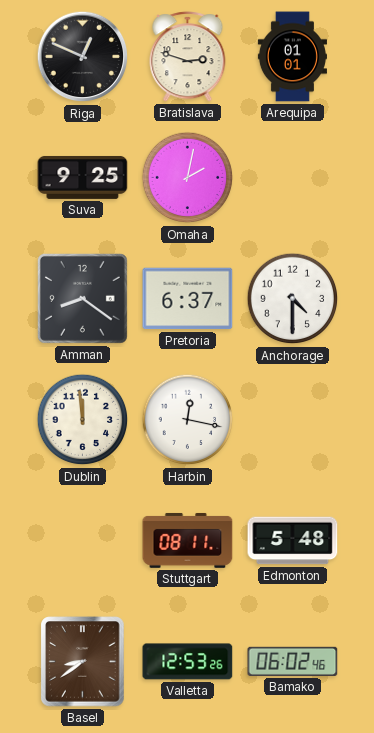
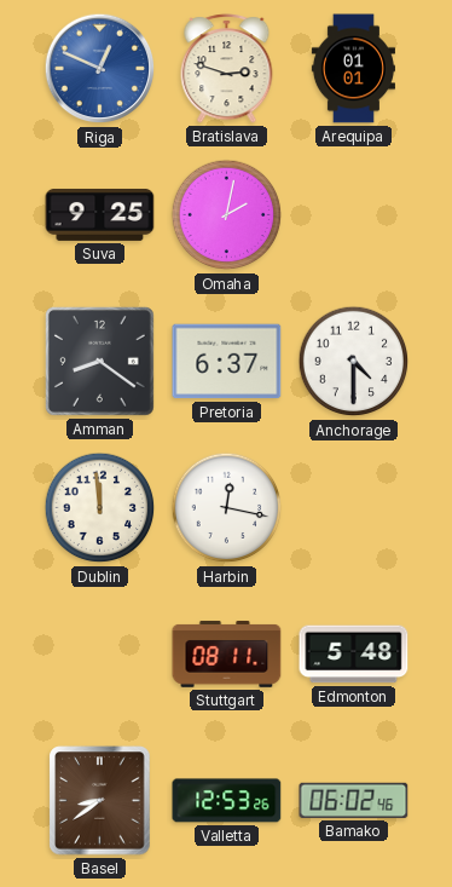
Riga dial: black -> blue (100, 69)
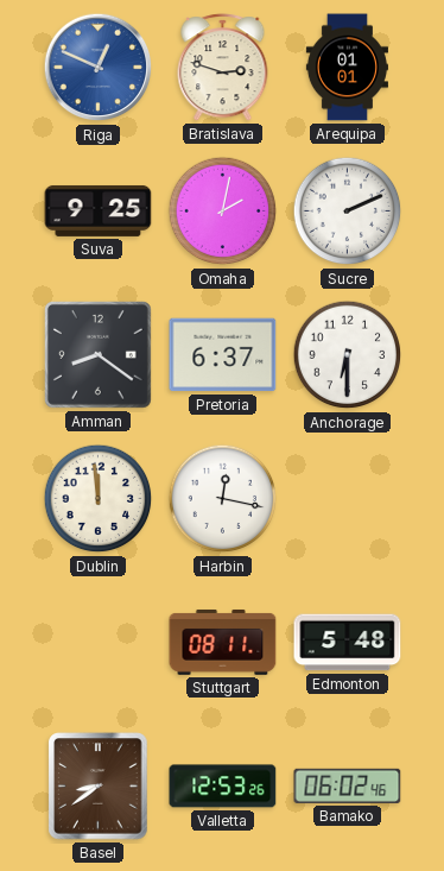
Sucre: none -> 2:11 (348, 212)
Anchorage: 4:30 -> 6:30 (348, 355)
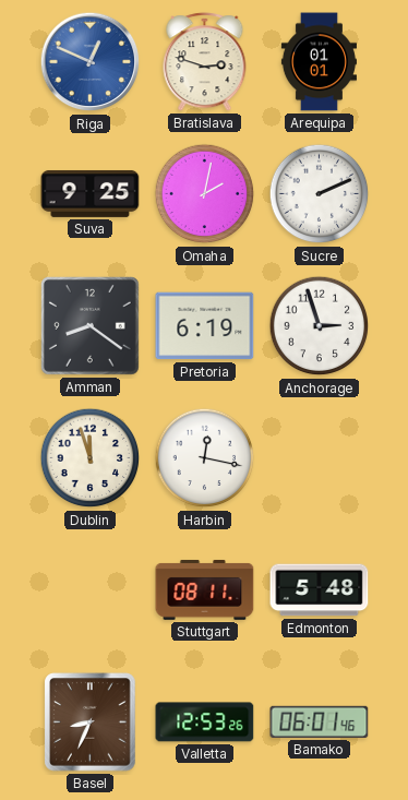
Pretoria: 6:37 -> 6:19 (205, 326)
Anchorage: 6:30 -> 2:57 (320, 326)
Dublin: 11:59 -> 11:57 (91, 458)
Basel: 8:39 -> 8:34 (91, 723)
Bamako: 06:02 -> 06:01 (320, 721)
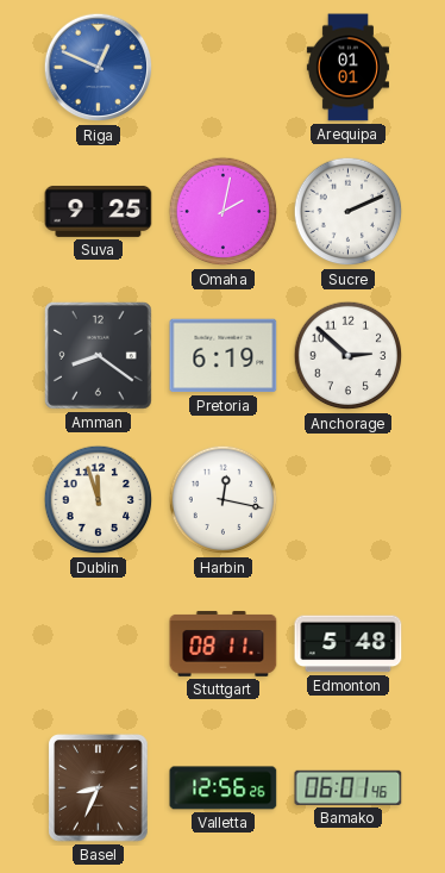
Bratislava: 2:48 -> none (205, 62)
Anchorage: 2:57 -> 2:52 (349, 356)
Valletta: 12:53 -> 12:56 (224, 788)
